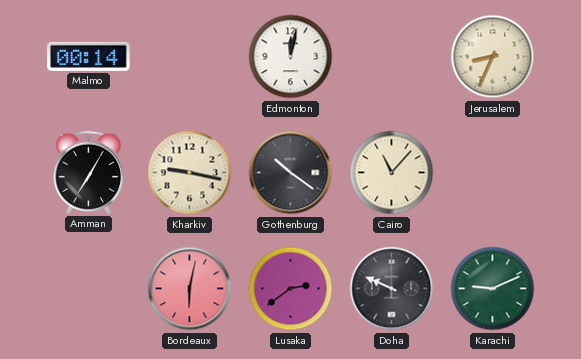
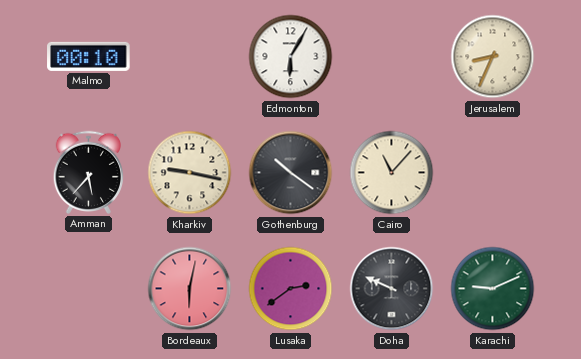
Malmo: 00:14 -> 00:10 (89, 56)
Edmonton: 12:02 -> 6:05 (291, 57)
Amman: 7:05 -> 5:37 (88, 172)
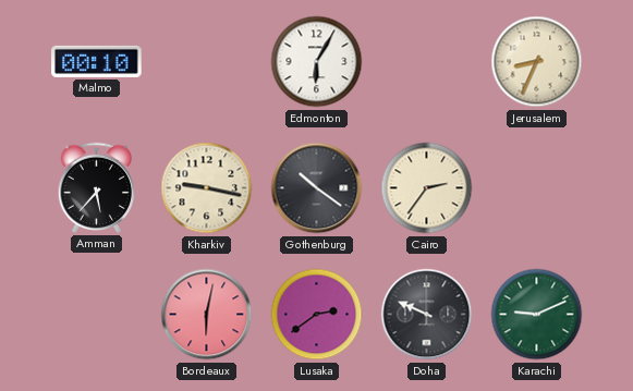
Cairo: 11:07 -> 2:36 (427, 188)
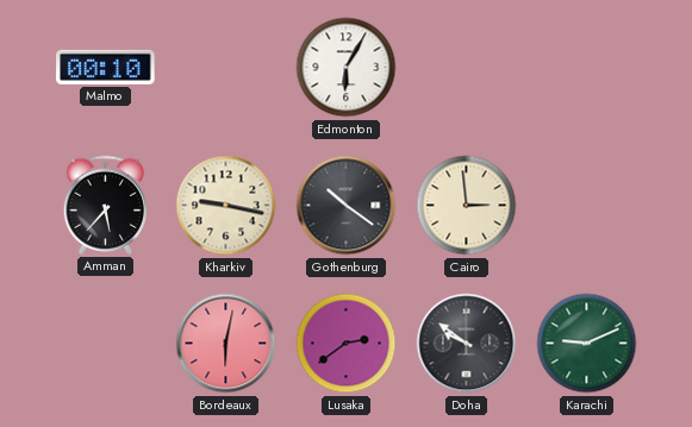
Jerusalem: 8:34 -> none (537, 62)
Cairo: 2:36 -> 2:59 (467, 206)
Doha: 9:49 -> 9:51 (467, 344)
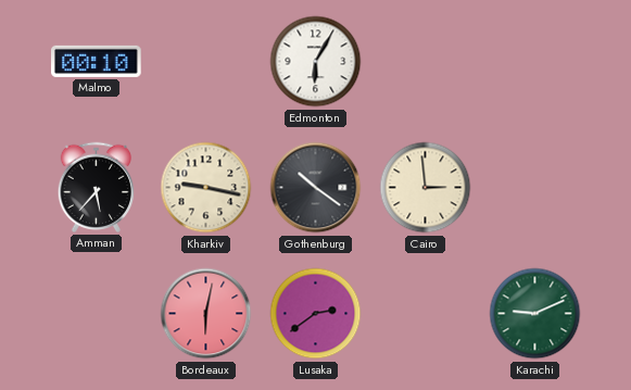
Doha: 9:51 -> none (467, 344)
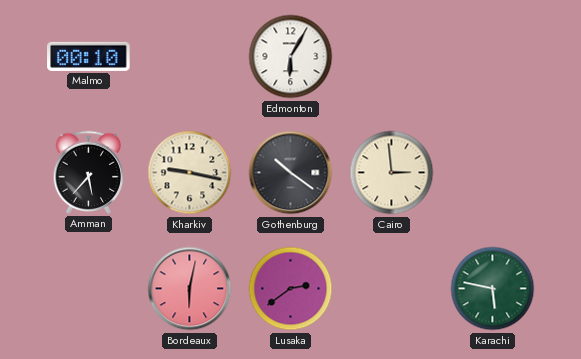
Karachi: 9:11 -> 5:47 (493, 289)
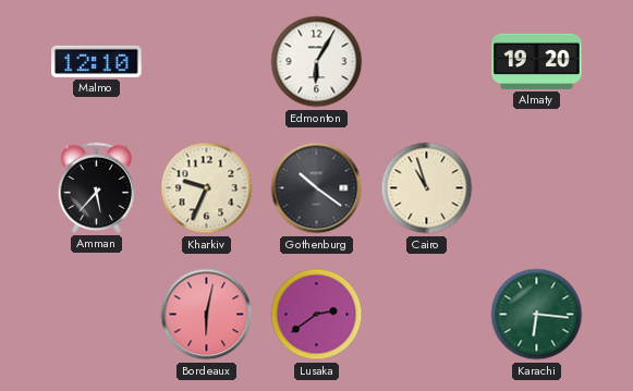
Malmo: 00:10 -> 12:10 (97, 61)
Almaty: none -> 19:20 (537, 61)
Kharkiv: 9:17 -> 9:34 (207, 188)
Cairo: 2:59 -> 10:57 (427, 188)
Karachi: 5:47 -> 6:16 (537, 315)
